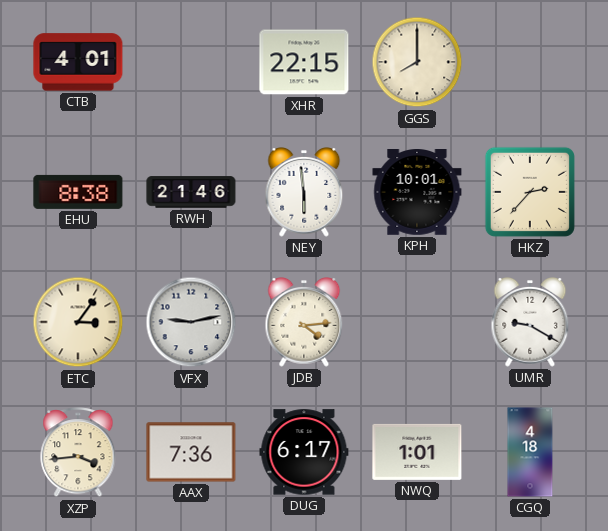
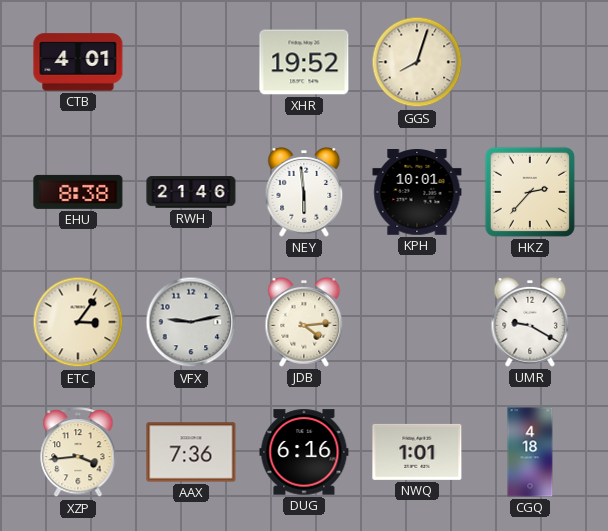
XHR: 22:15 -> 19:52 (304, 62)
GGS: 8:00 -> 8:03 (417, 62)
DUG: 6:17 -> 6:16 (304, 452)
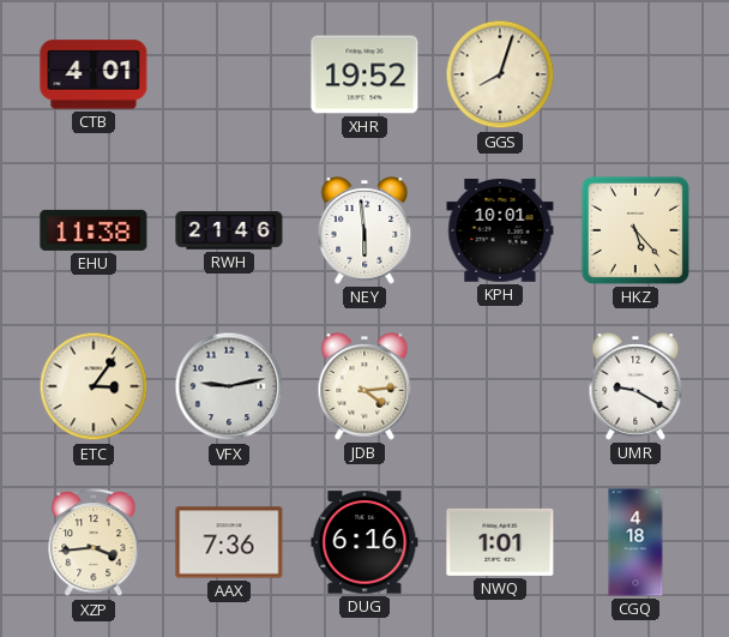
EHU: 8:38 -> 11:38 (94, 230)
HKZ: 2:37 -> 5:23 (635, 230)
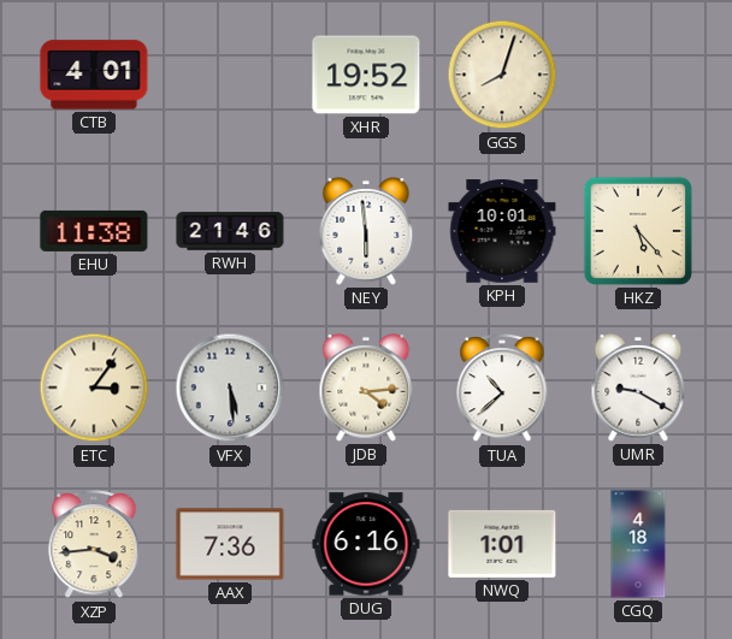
VFX: 9:13 -> 5:29 (230, 387)
TUA: none -> 10:38 (502, 389)
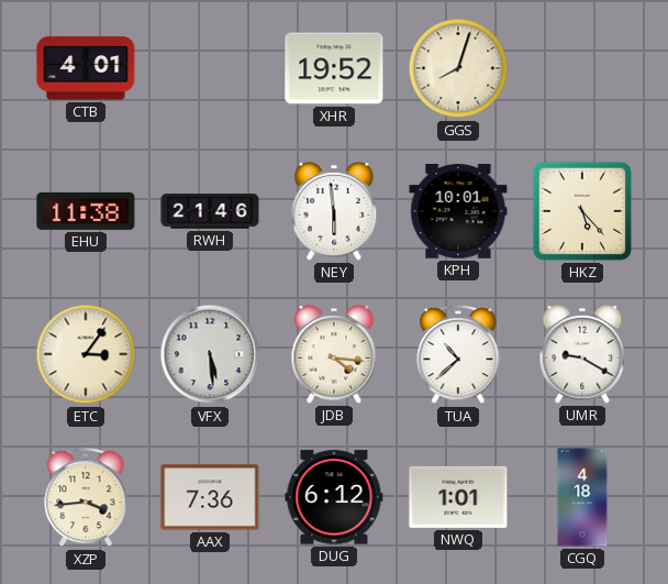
JDB: 4:14 -> 4:16 (334, 355)
DUG: 6:16 -> 6:12 (334, 497)
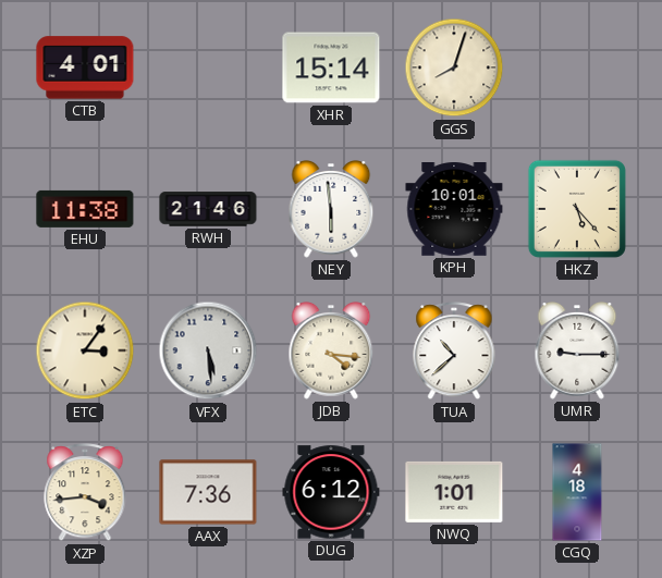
XHR: 19:52 -> 15:14 (331, 67)
UMR: 9:20 -> 9:15 (577, 352)
